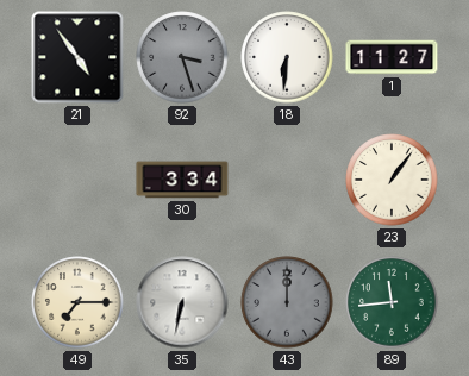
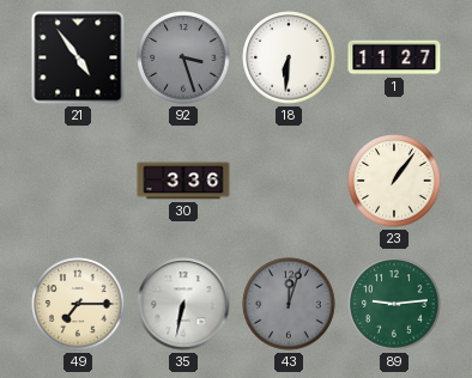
30: 3:34 -> 3:36 (183, 181)
43: 12:00 -> 12:03 (289, 304)
89: 11:44 -> 9:14 (394, 304)
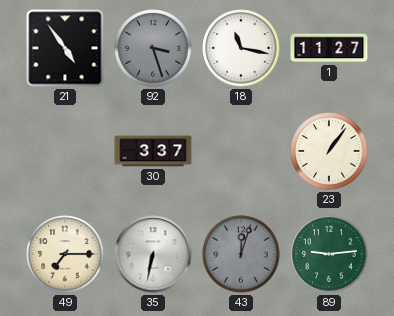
18: 6:31 -> 11:17 (241, 48)
30: 3:36 -> 3:37 (153, 151)
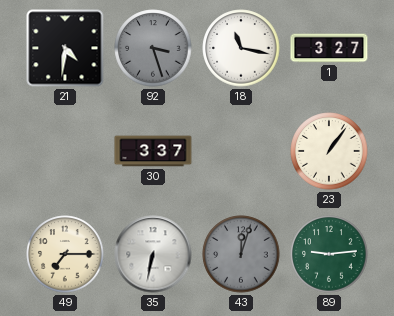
21: 4:54 -> 4:31 (65, 48)
1: 11:27 -> 3:27 (329, 48)
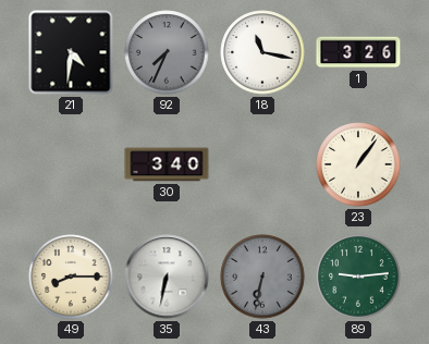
92: 3:27 -> 7:34 (167, 52)
1: 3:27 -> 3:26 (358, 52)
30: 3:37 -> 3:40 (167, 164)
49: 7:15 -> 8:15 (71, 277)
43: 12:03 -> 6:32 (262, 277)
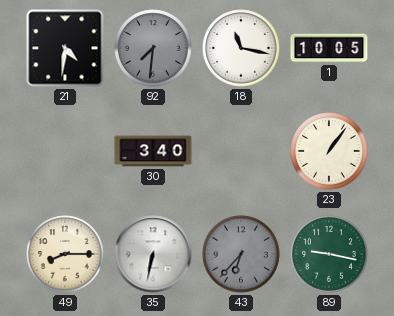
92: 7:34 -> 7:31 (153, 48)
1: 3:26 -> 10:05 (329, 48)
43: 6:32 -> 6:37 (241, 254)
89: 9:14 -> 9:17 (329, 254)
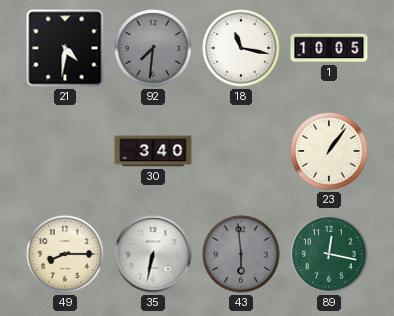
43: 6:37 -> 5:59 (241, 254)
89: 9:17 -> 12:17 (329, 254)
